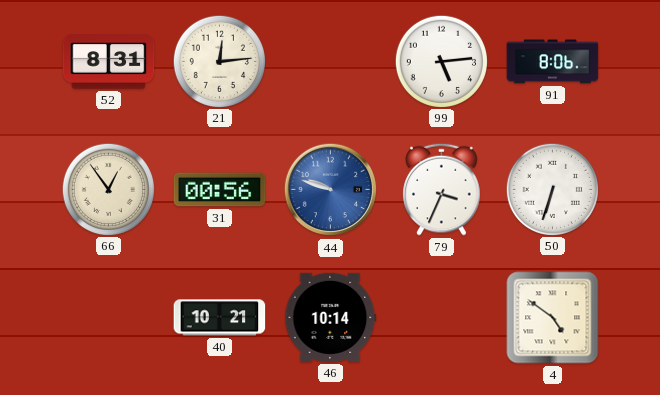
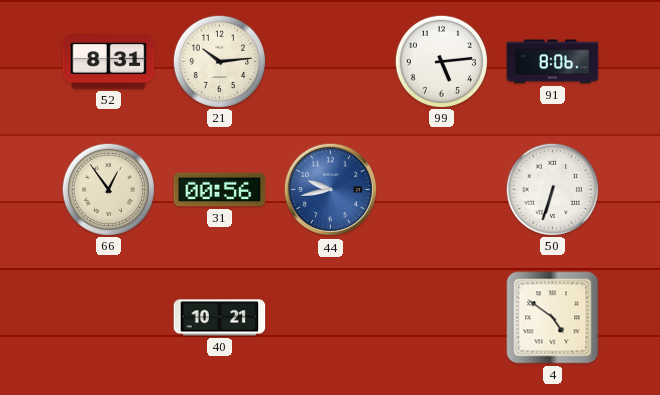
21: 12:14 -> 10:14 (219, 61)
44: 9:48 -> 9:43 (331, 190)
79: 3:34 -> none (442, 189)
46: 10:14 -> none (331, 317)
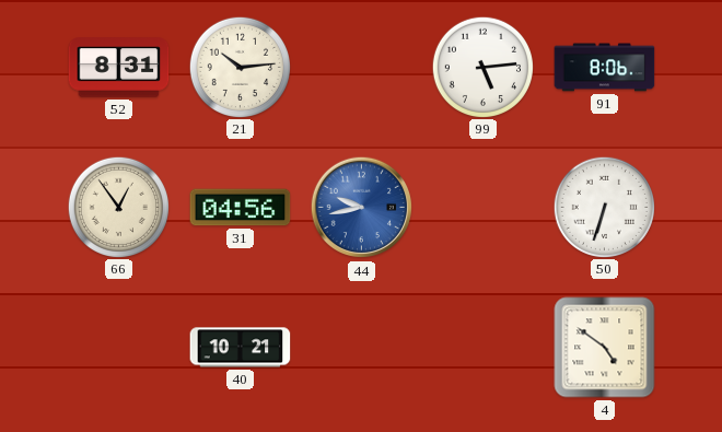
31: 00:56 -> 04:56 (241, 208)
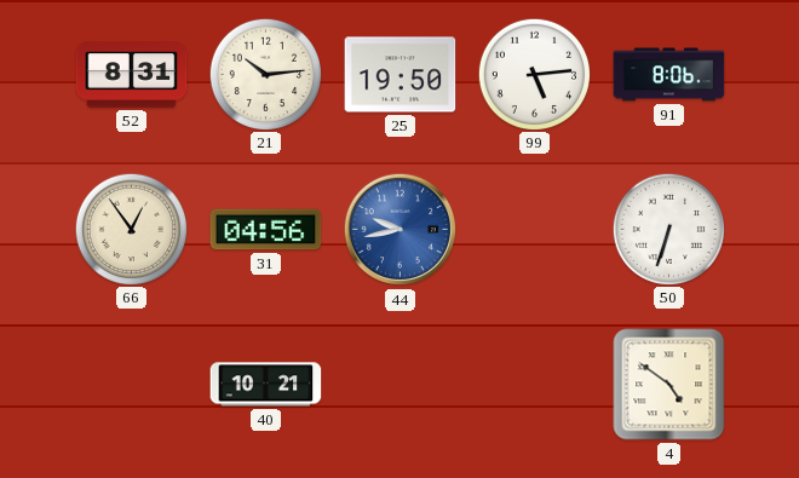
25: none -> 19:50 (401, 75)
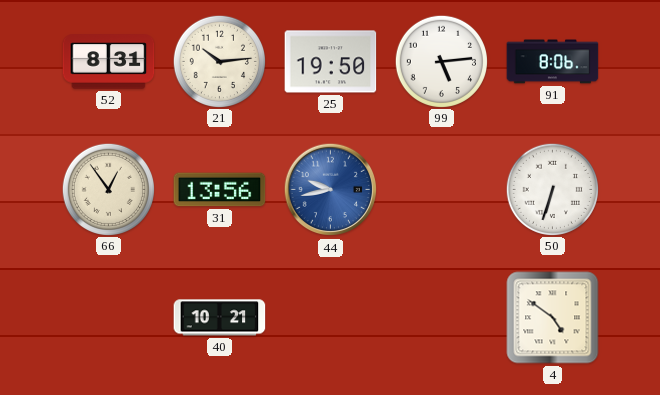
31: 04:56 -> 13:56 (220, 190)
